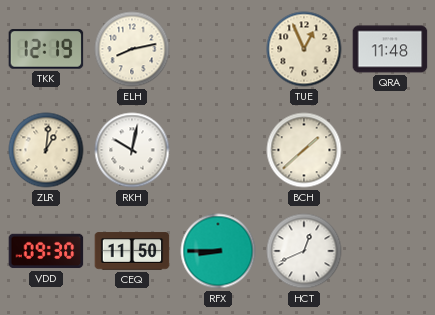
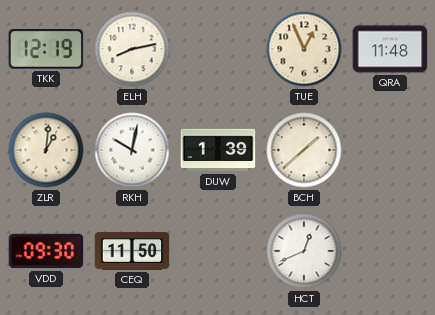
DUW: none -> 1:39 (218, 150)
RFX: 8:45 -> none (218, 251)
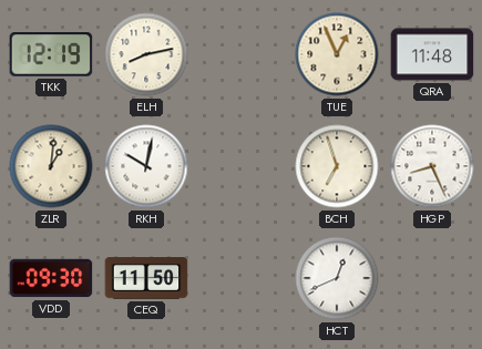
DUW: 1:39 -> none (218, 150)
BCH: 1:38 -> 6:57 (337, 166)
HGP: none -> 8:26 (432, 166)
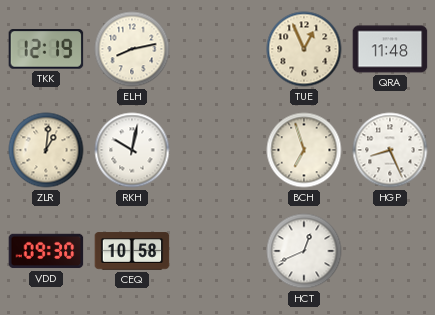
CEQ: 11:50 -> 10:58 (132, 251)
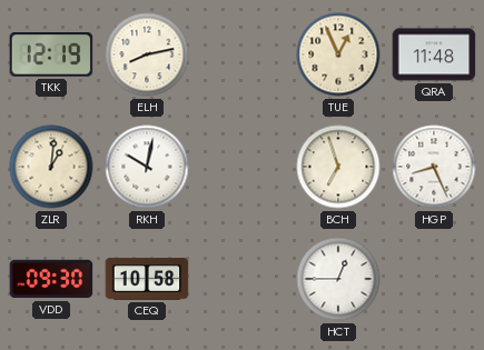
HCT: 12:41 -> 12:45 (338, 279)
